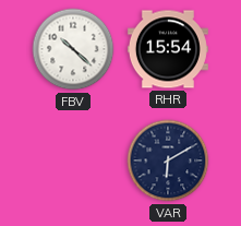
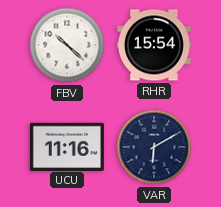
UCU: none -> 11:16 (67, 146)
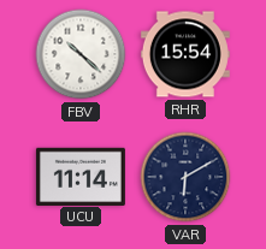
UCU: 11:16 -> 11:14 (81, 176)
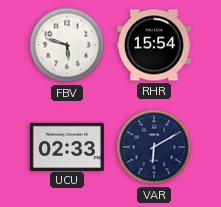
FBV: 10:22 -> 5:48 (67, 45)
UCU: 11:14 -> 02:33 (67, 146)
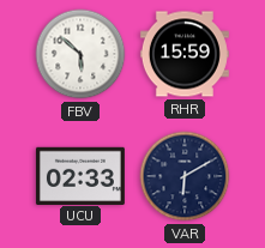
FBV: 5:48 -> 5:52 (80, 54)
RHR: 15:54 -> 15:59 (185, 54)
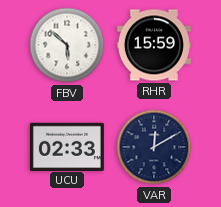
VAR: 6:10 -> 12:10 (154, 147)
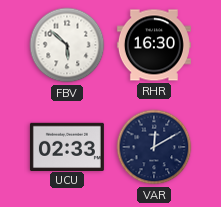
RHR: 15:59 -> 16:30 (154, 45)
